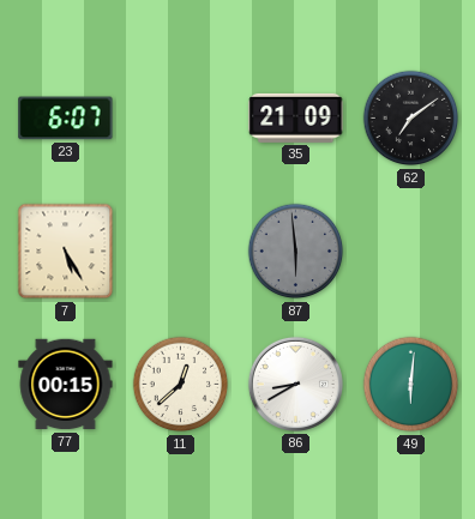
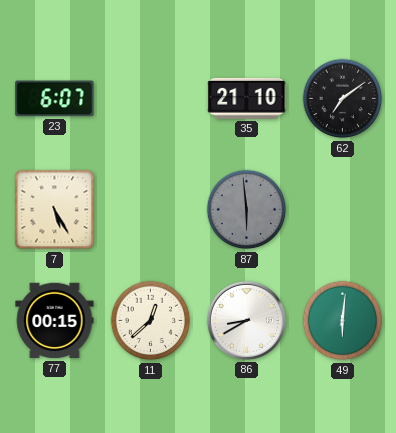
35: 21:09 -> 21:10 (247, 98)
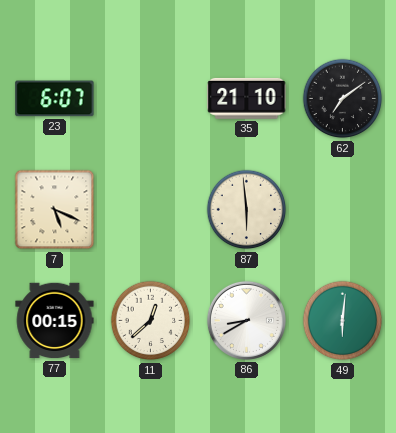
7: 5:25 -> 5:19 (55, 210)
87 dial: grey -> cream (247, 210)
